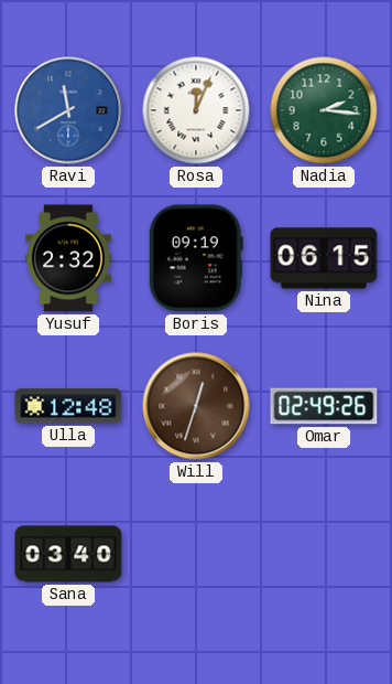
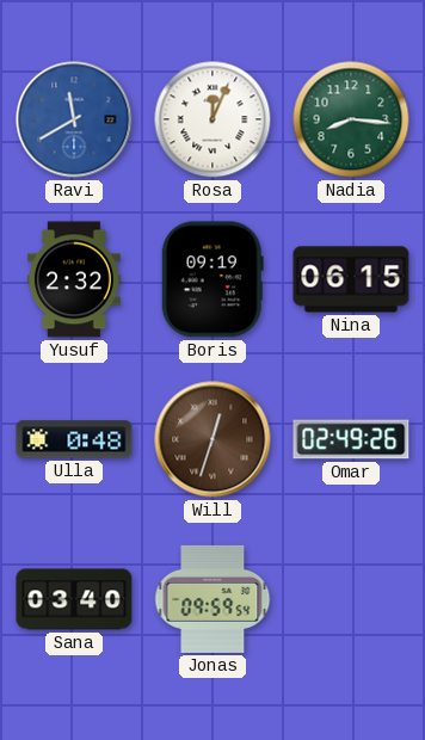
Nadia: 2:16 -> 8:16 (351, 119)
Ulla: 12:48 -> 0:48 (74, 439)
Jonas: none -> 09:59 (213, 599)
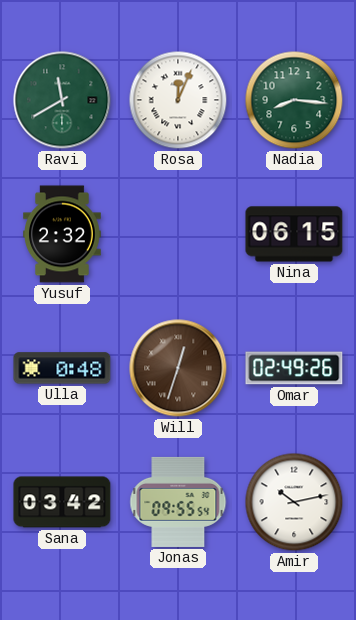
Ravi dial: blue -> green (62, 100)
Boris: 09:19 -> none (213, 279)
Sana: 03:40 -> 03:42 (62, 502)
Jonas: 09:59 -> 09:55 (178, 502)
Amir: none -> 10:13 (294, 502)
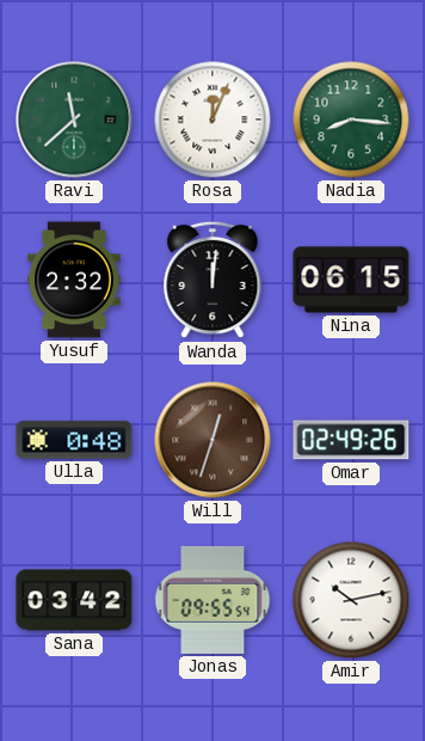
Ravi: 11:40 -> 11:38 (74, 120)
Wanda: none -> 12:01 (213, 280)
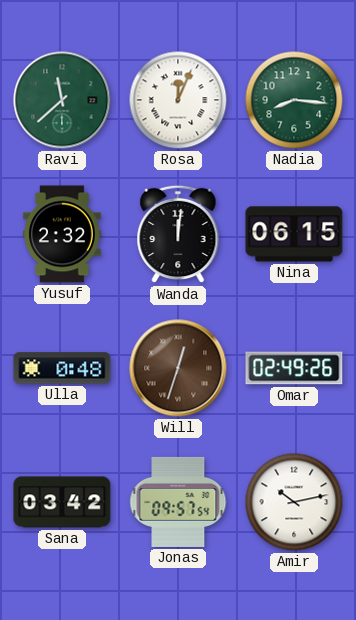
Jonas: 09:55 -> 09:57 (178, 502)
